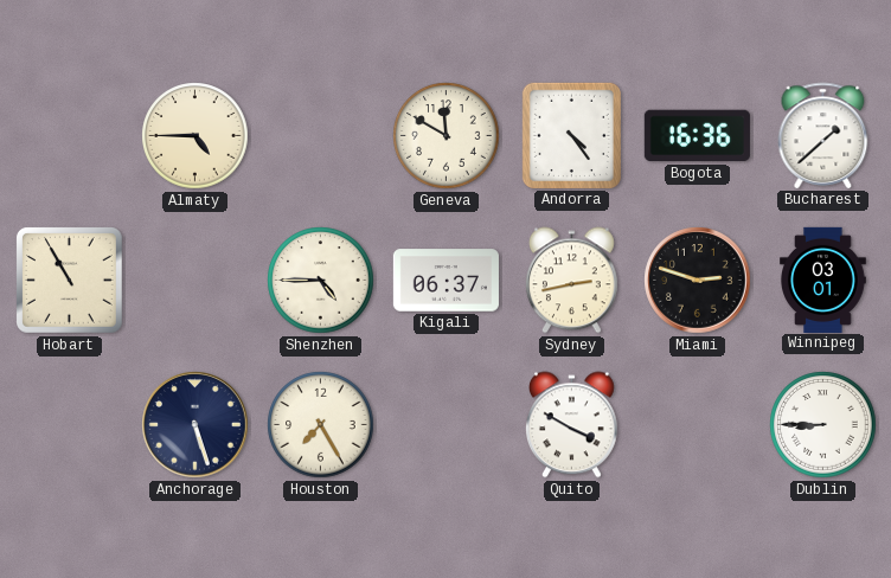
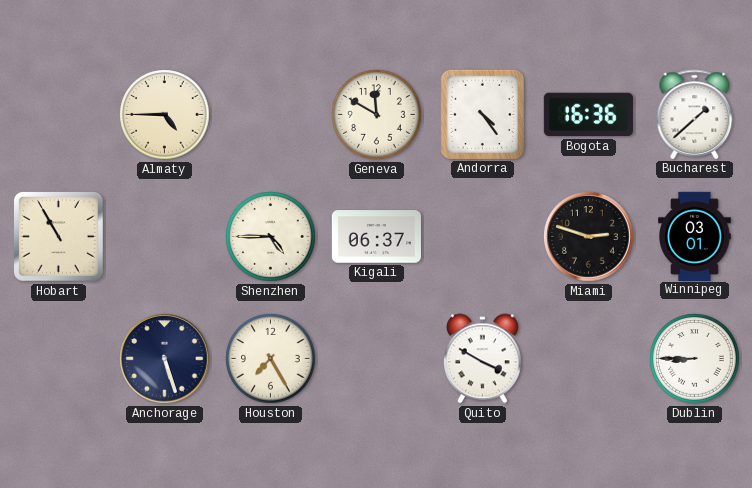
Sydney: 2:43 -> none (571, 281)
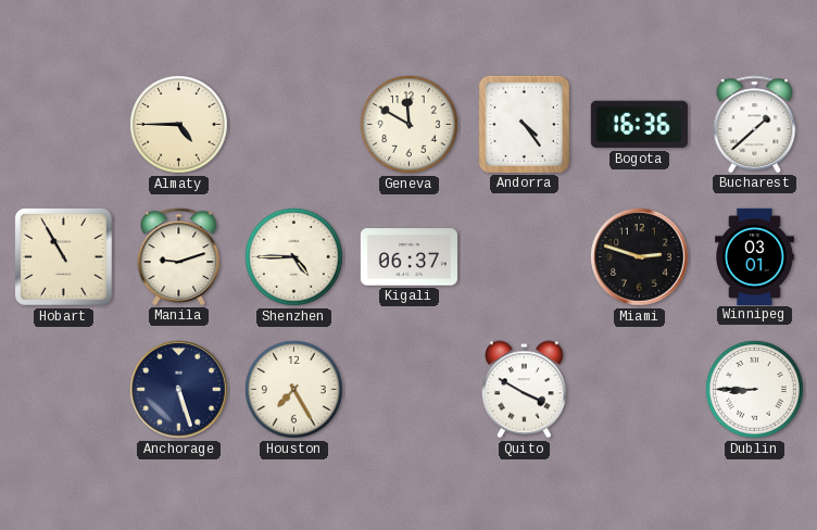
Manila: none -> 9:12 (179, 256)
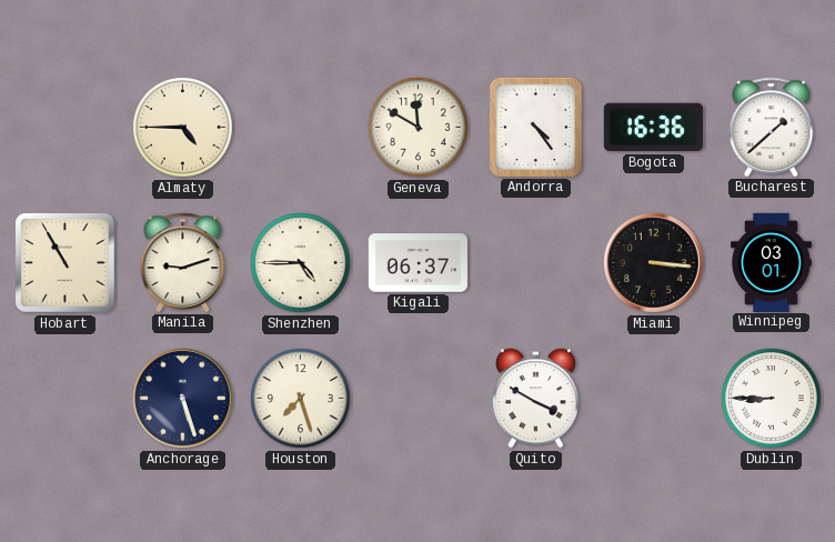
Miami: 2:48 -> 3:16 (654, 263)
Houston: 7:25 -> 7:27 (301, 399)
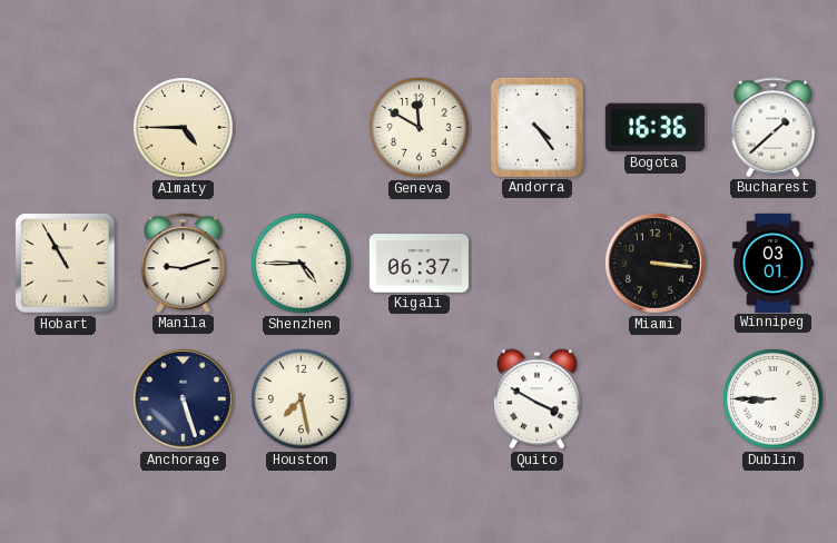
Houston: 7:27 -> 7:28 (302, 399)
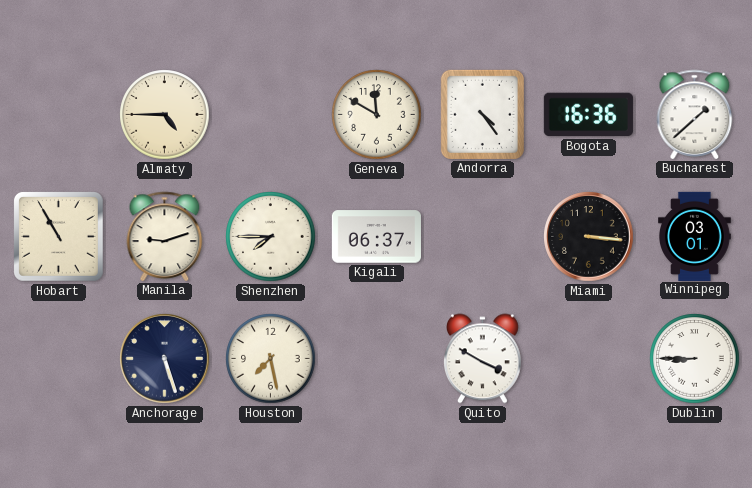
Shenzhen: 4:45 -> 7:45 (271, 237)
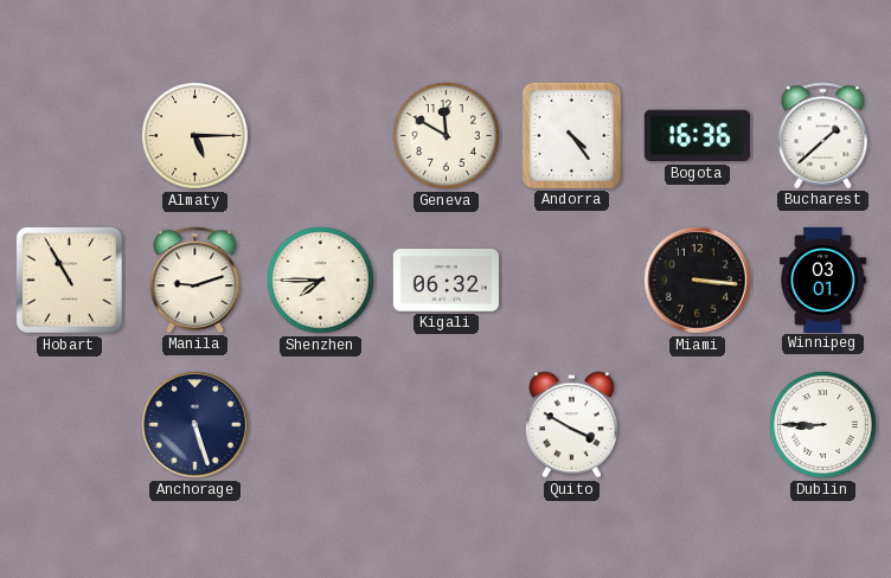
Almaty: 4:45 -> 5:15 (195, 136)
Kigali: 06:37 -> 06:32 (445, 281)
Houston: 7:28 -> none (271, 359)
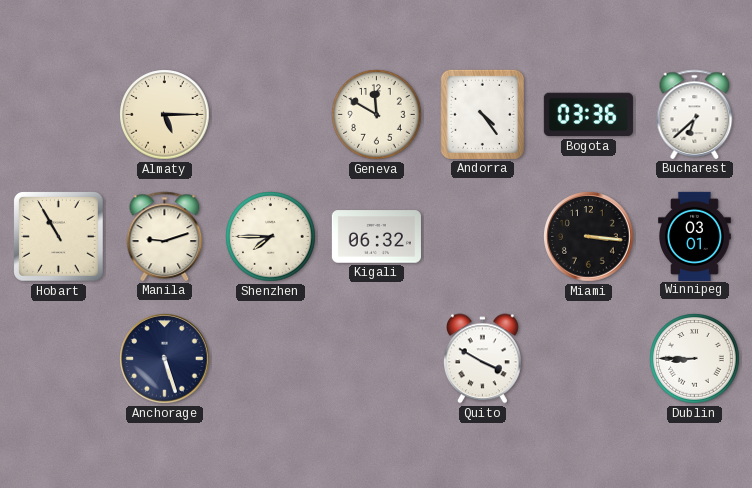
Bogota: 16:36 -> 03:36 (588, 115)
Bucharest: 1:38 -> 6:38 (695, 114)
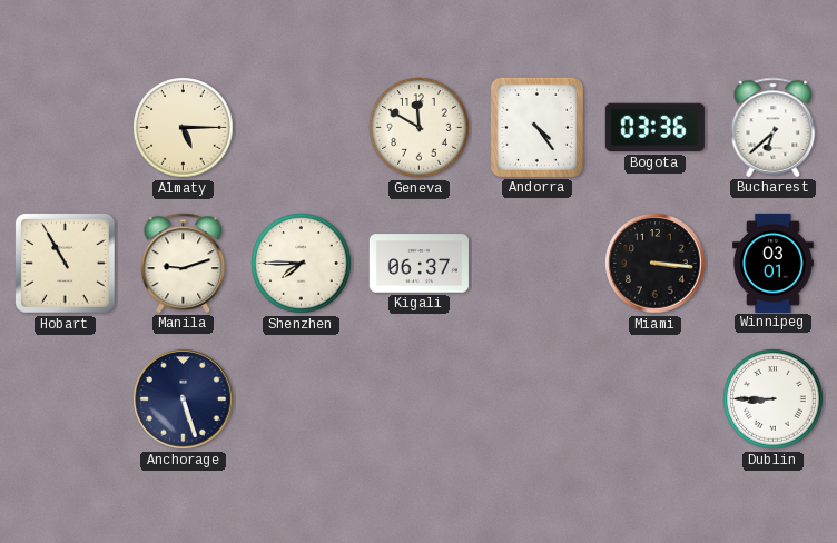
Kigali: 06:32 -> 06:37 (418, 264)
Quito: 3:50 -> none (482, 359)
